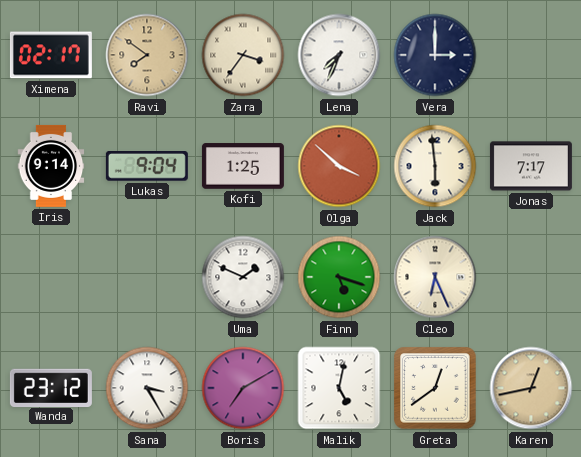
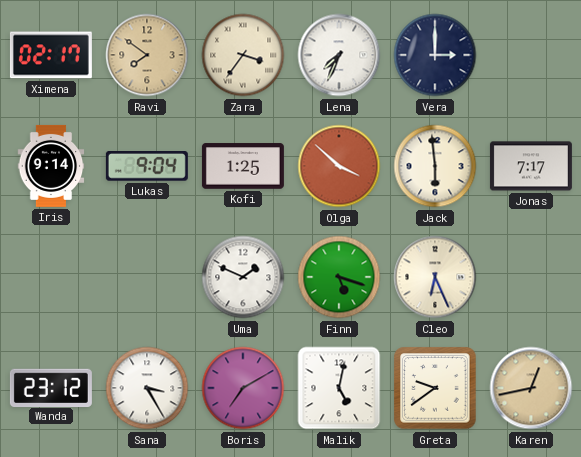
Greta: 12:39 -> 9:39 (435, 388)
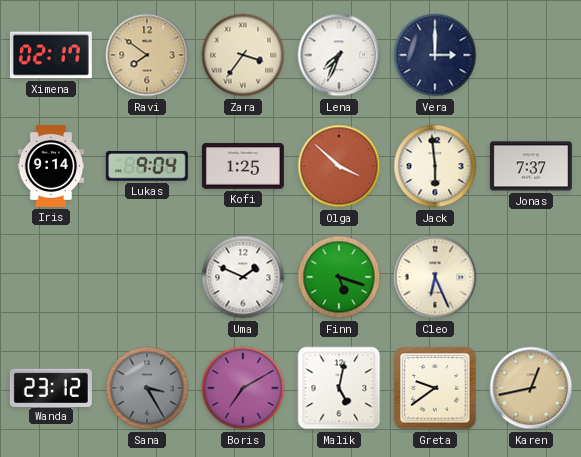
Jonas: 7:17 -> 7:37 (531, 166)
Sana dial: white -> grey (147, 388)
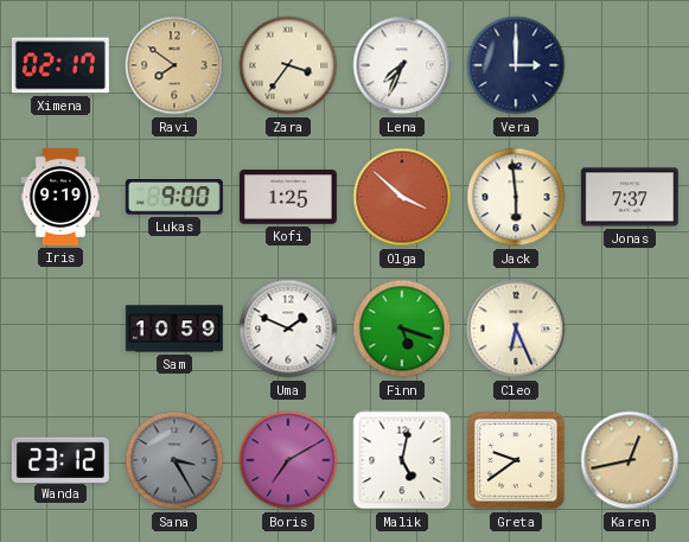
Iris: 9:14 -> 9:19 (60, 197)
Lukas: 9:04 -> 9:00 (174, 198)
Sam: none -> 10:59 (174, 329)
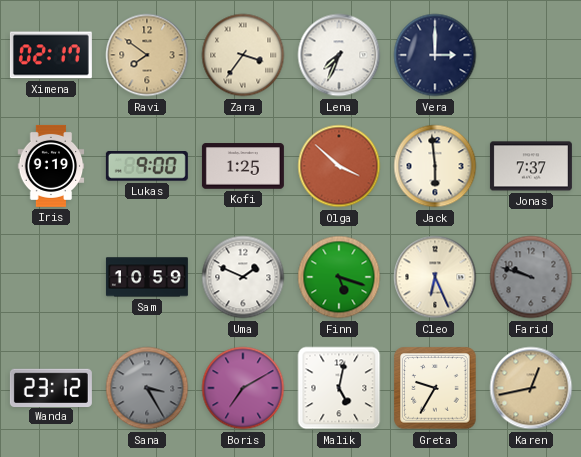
Farid: none -> 9:48 (531, 277)
Greta: 9:39 -> 9:35 (435, 388)
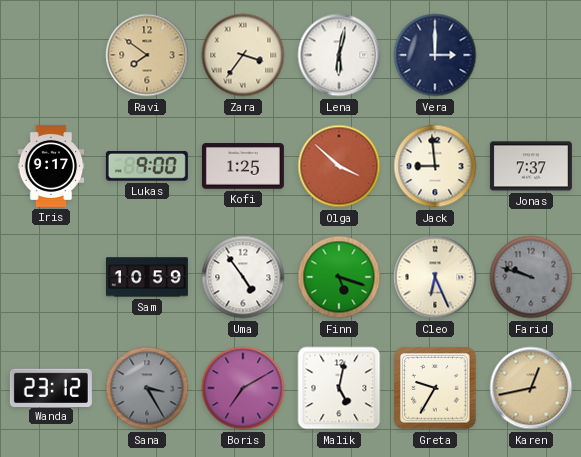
Ximena: 02:17 -> none (51, 55)
Lena: 7:34 -> 6:02 (339, 55)
Iris: 9:19 -> 9:17 (51, 166)
Jack: 5:59 -> 8:59 (435, 166)
Uma: 1:49 -> 4:54 (243, 277)
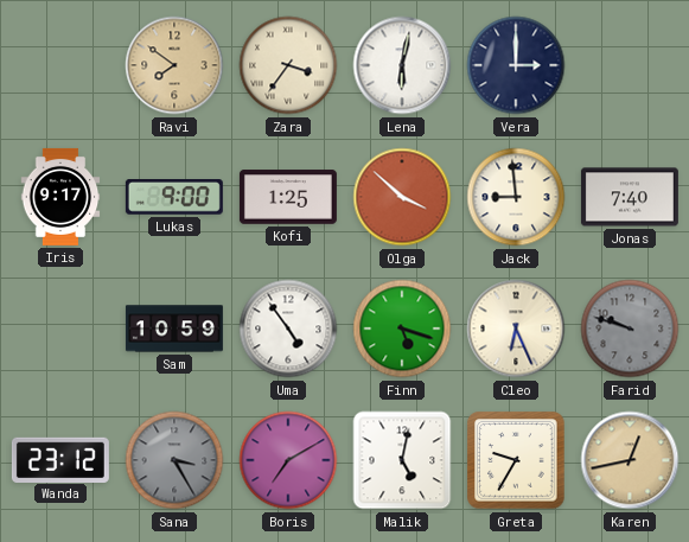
Jonas: 7:37 -> 7:40 (630, 197)
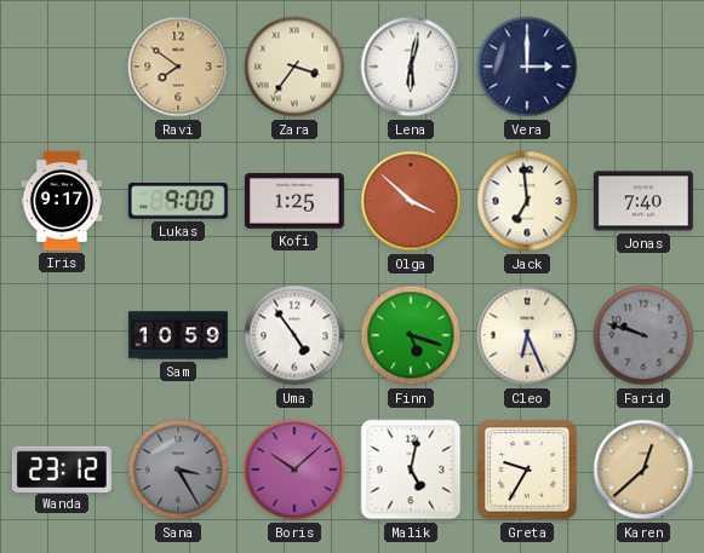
Jack: 8:59 -> 6:59 (527, 201)
Boris: 7:10 -> 10:08 (294, 470)
Karen: 12:43 -> 12:38 (643, 470)
